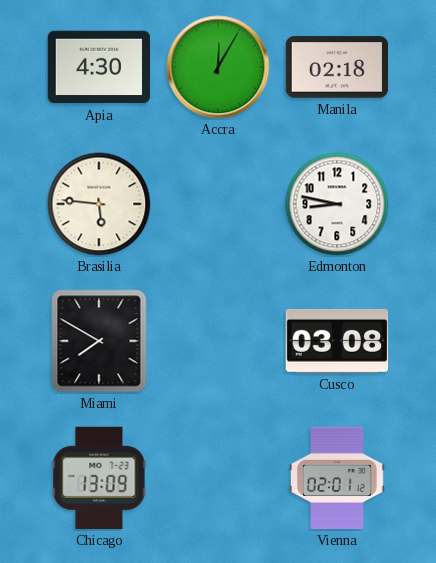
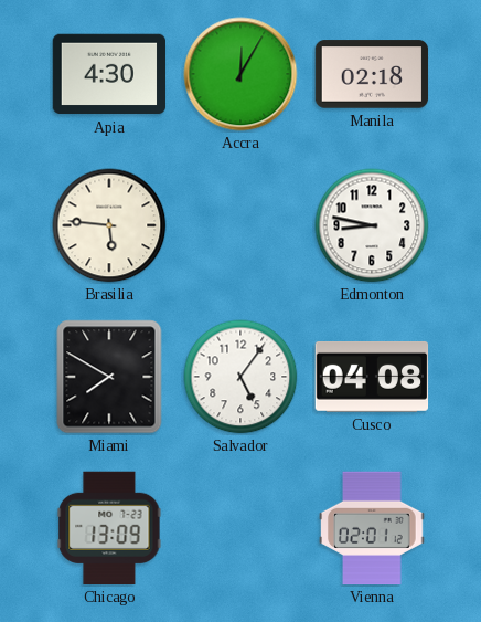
Salvador: none -> 5:06 (240, 377)
Cusco: 03:08 -> 04:08 (372, 377)
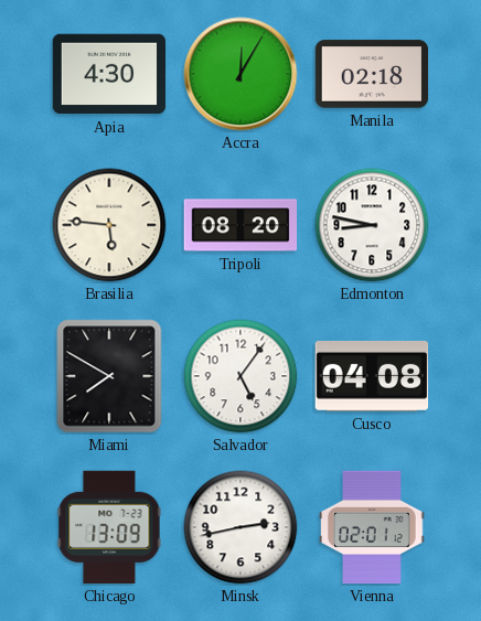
Tripoli: none -> 08:20 (240, 225)
Minsk: none -> 2:43 (240, 527)
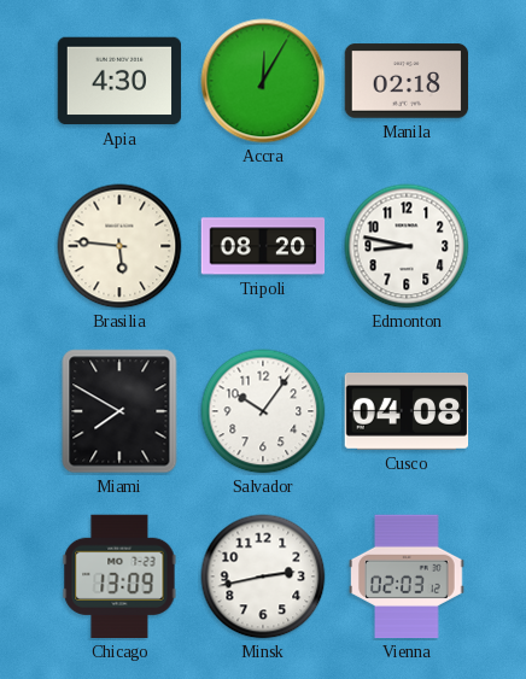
Salvador: 5:06 -> 10:06 (263, 411)
Vienna: 02:01 -> 02:03 (407, 576)
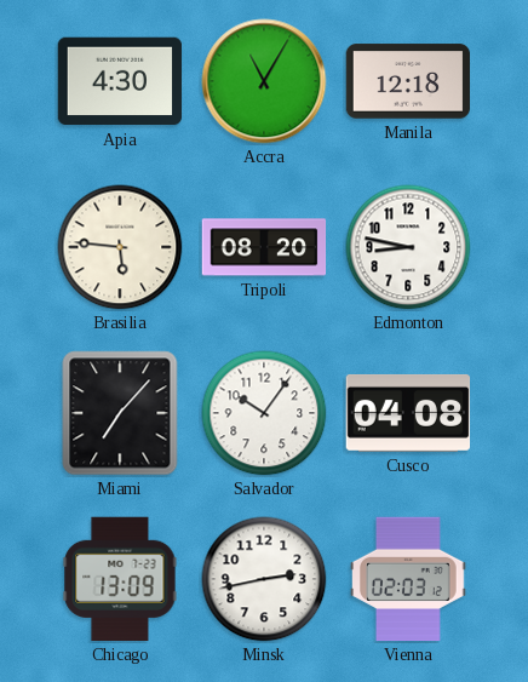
Accra: 12:05 -> 11:05 (264, 81)
Manila: 02:18 -> 12:18 (408, 81)
Miami: 7:50 -> 7:07 (120, 413)
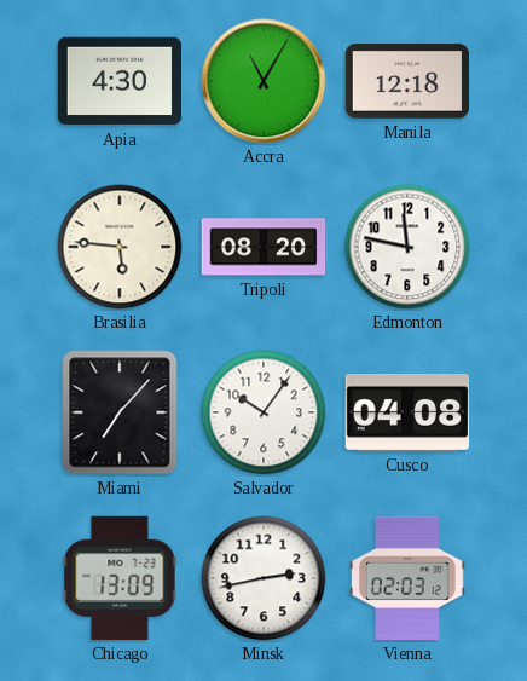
Edmonton: 8:47 -> 11:47 (407, 247)
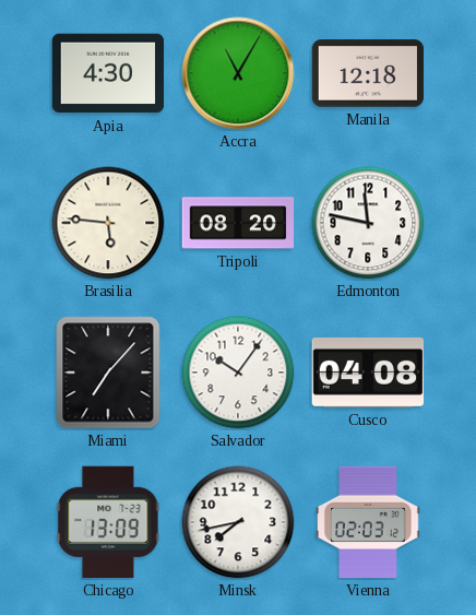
Minsk: 2:43 -> 7:43 (238, 522)
